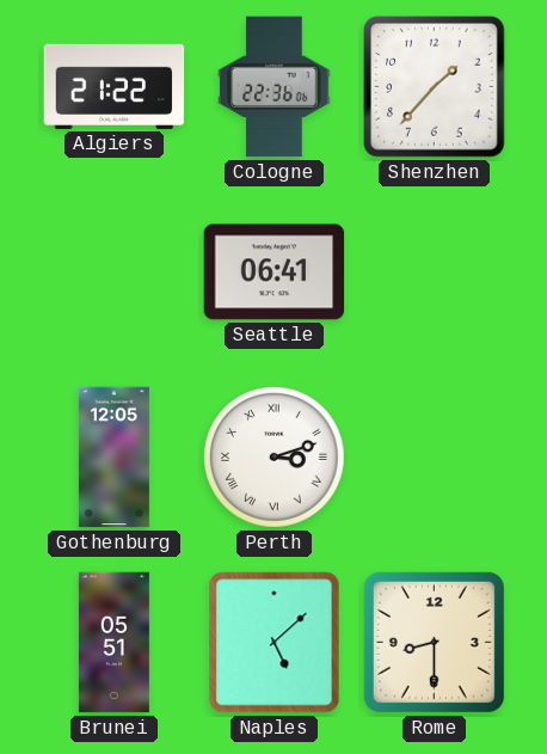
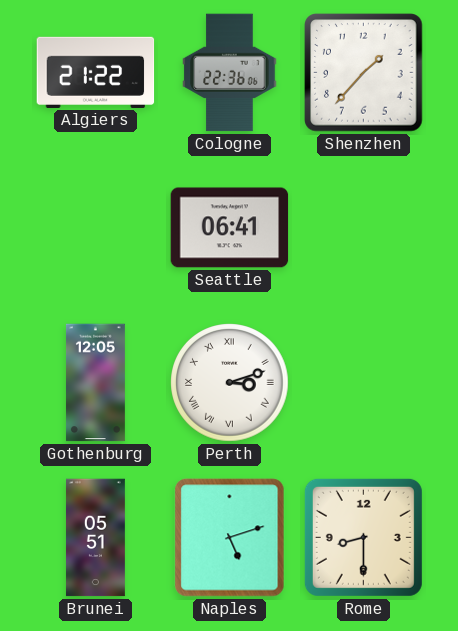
Naples: 5:08 -> 5:12 (230, 538)
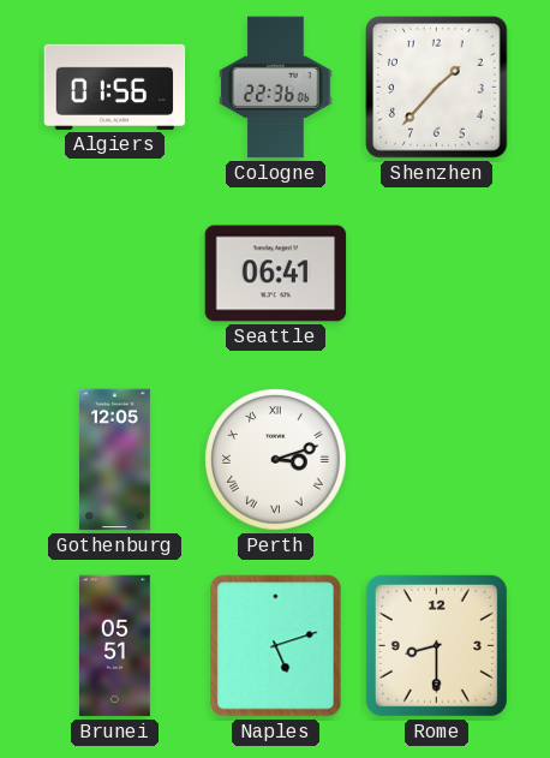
Algiers: 21:22 -> 01:56 (115, 86)
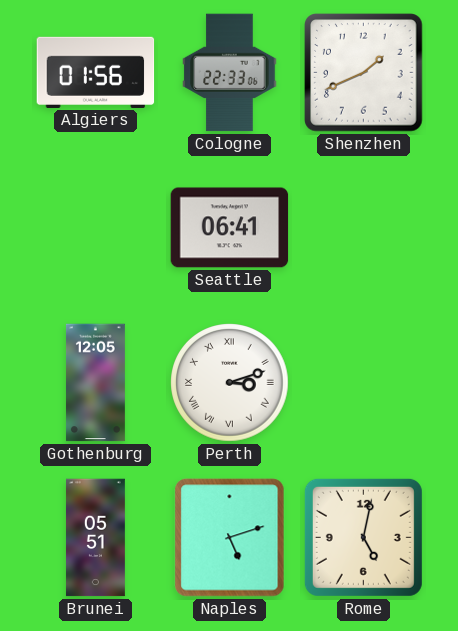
Cologne: 22:36 -> 22:33 (230, 73)
Shenzhen: 1:37 -> 1:41 (364, 73)
Rome: 8:30 -> 5:02 (363, 537)
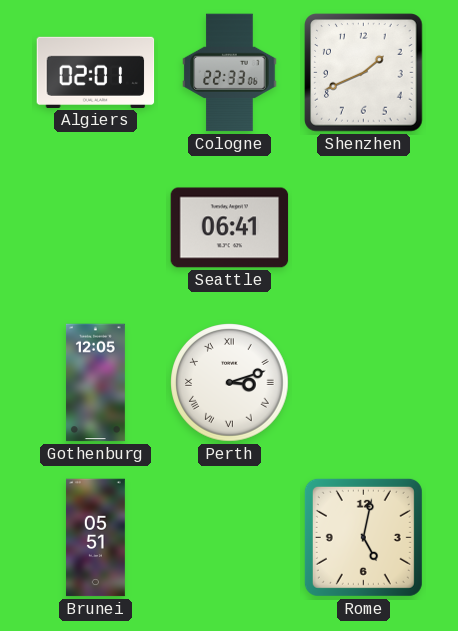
Algiers: 01:56 -> 02:01 (96, 72)
Naples: 5:12 -> none (230, 538)
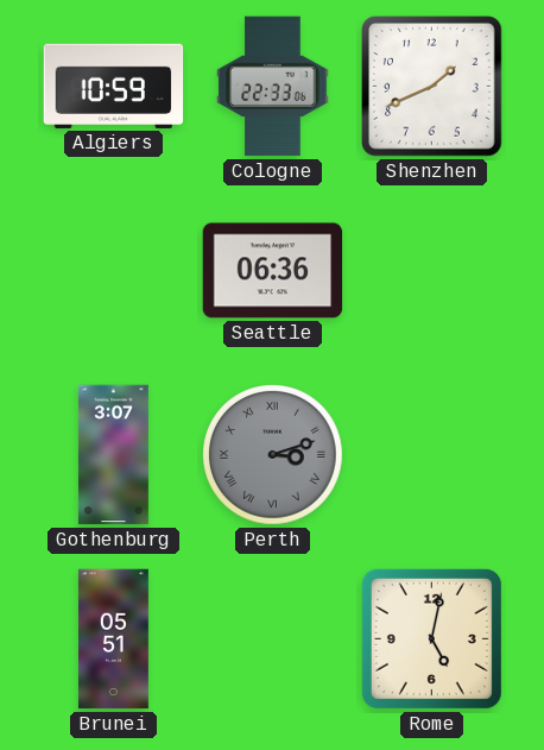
Algiers: 02:01 -> 10:59 (114, 86)
Seattle: 06:41 -> 06:36 (273, 271)
Gothenburg: 12:05 -> 3:07 (113, 455)
Perth dial: white -> grey (273, 455)
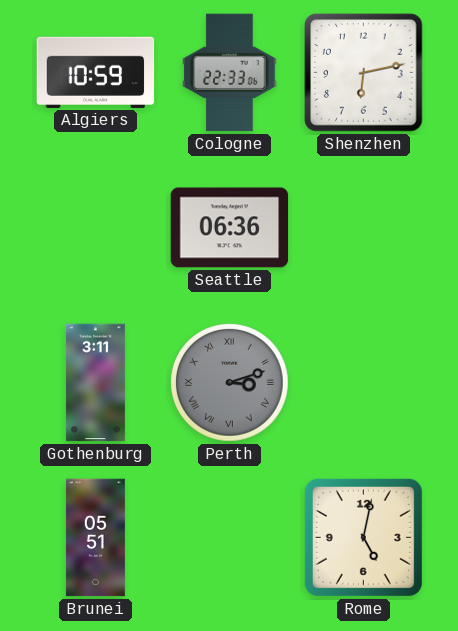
Shenzhen: 1:41 -> 6:13 (364, 73)
Gothenburg: 3:07 -> 3:11 (95, 383)
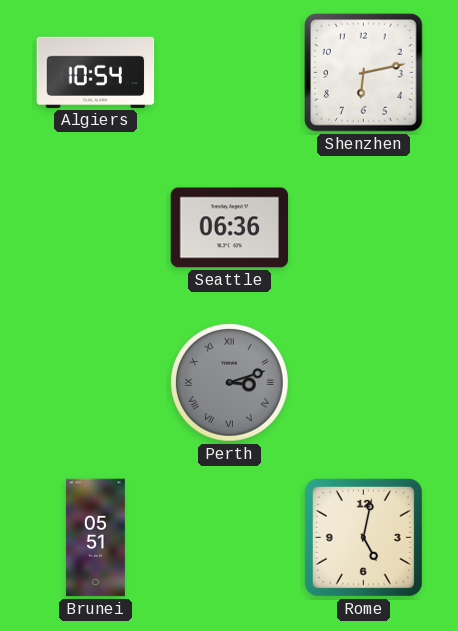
Algiers: 10:59 -> 10:54 (96, 72)
Cologne: 22:33 -> none (230, 73)
Gothenburg: 3:11 -> none (95, 383)
